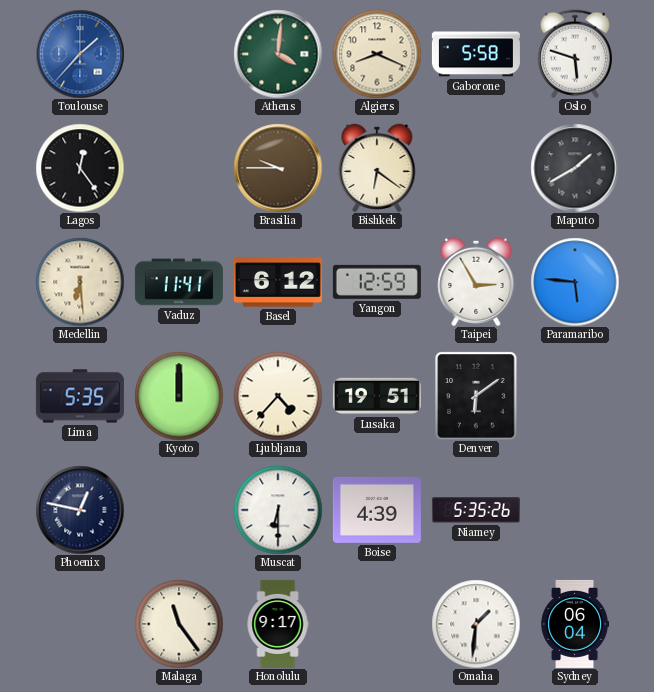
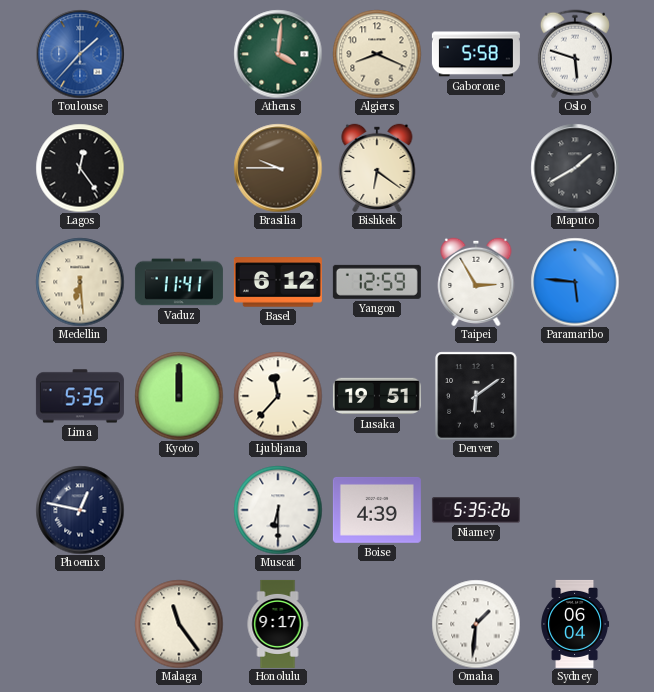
Ljubljana: 4:37 -> 11:37 (278, 396)
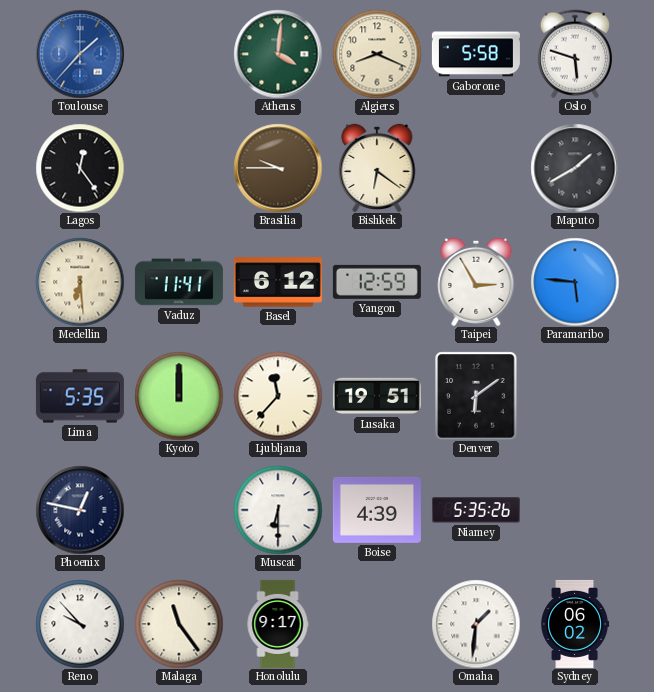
Reno: none -> 9:53 (80, 624)
Sydney: 06:04 -> 06:02 (575, 624)
